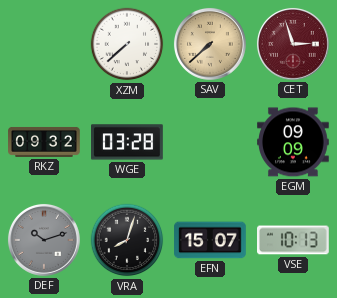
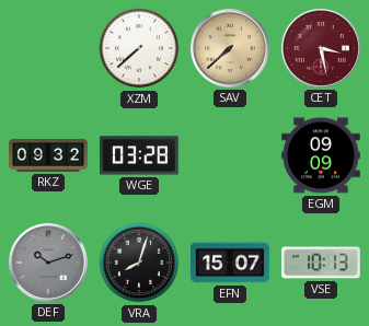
CET: 2:57 -> 3:28 (321, 48)
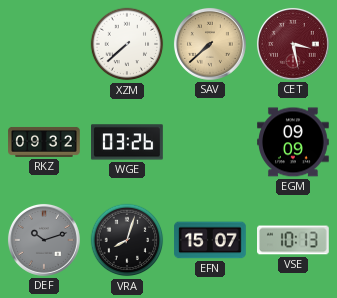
WGE: 03:28 -> 03:26 (128, 142)
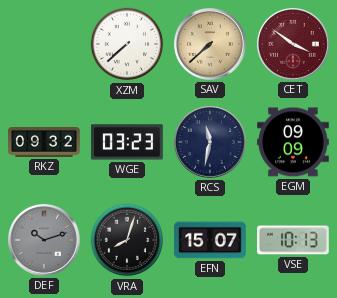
CET: 3:28 -> 3:51 (293, 44)
WGE: 03:26 -> 03:23 (128, 142)
RCS: none -> 11:32 (210, 142)
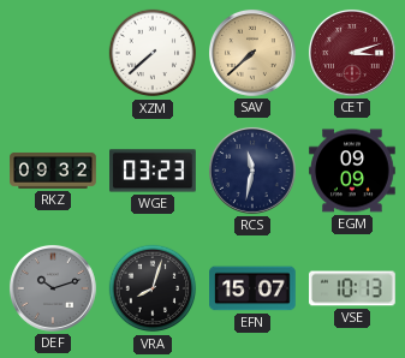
CET: 3:51 -> 3:12 (352, 53)
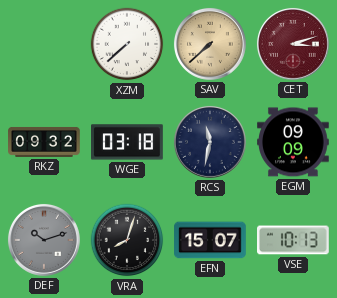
WGE: 03:23 -> 03:18 (128, 142)
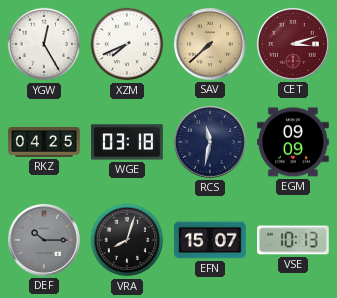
YGW: none -> 12:25 (44, 44)
XZM: 7:38 -> 7:41 (127, 44)
RKZ: 09:32 -> 04:25 (44, 142)
DEF: 10:12 -> 10:15 (44, 240)
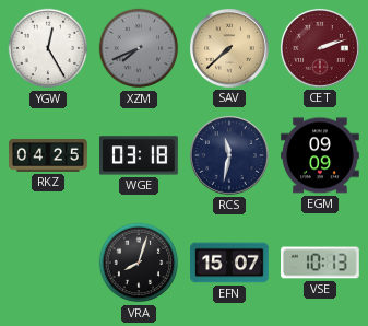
XZM dial: white -> grey (139, 48)
CET: 3:12 -> 2:12 (320, 48)
DEF: 10:15 -> none (44, 240)
